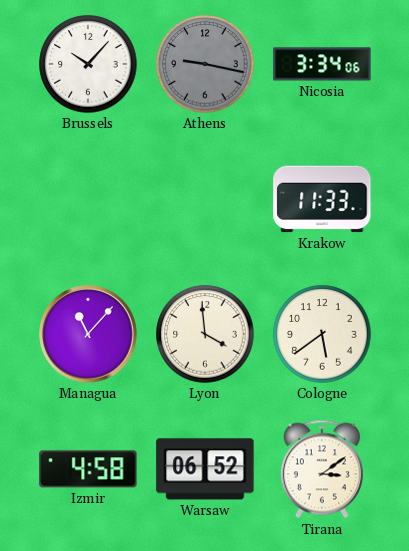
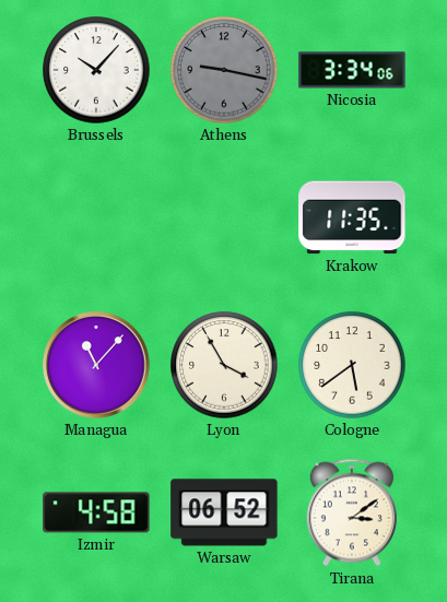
Krakow: 11:33 -> 11:35 (352, 217)
Lyon: 3:59 -> 3:55 (224, 365)
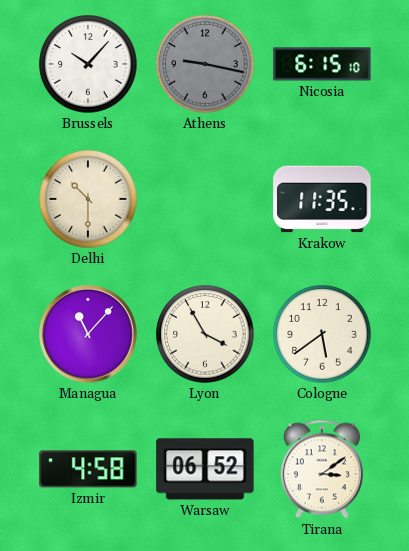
Nicosia: 3:34 -> 6:15 (322, 64)
Delhi: none -> 10:30 (88, 199)
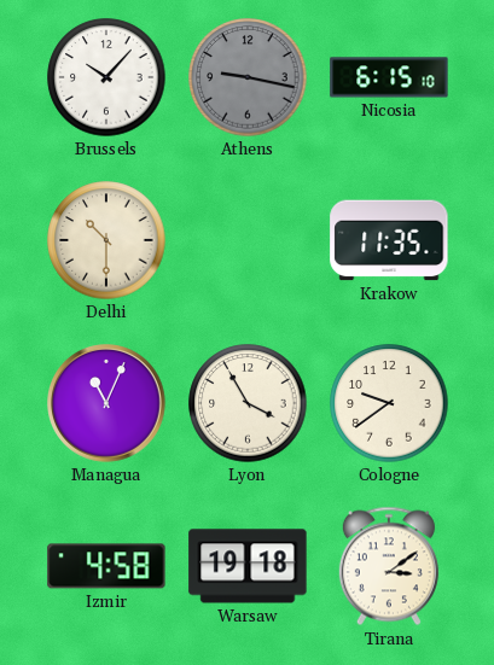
Managua: 11:07 -> 11:04 (106, 403)
Cologne: 5:39 -> 9:39 (389, 403)
Warsaw: 06:52 -> 19:18 (248, 566)
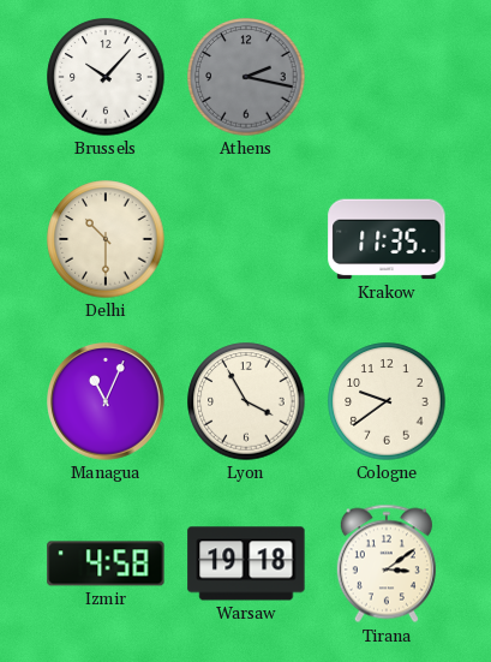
Athens: 9:17 -> 2:17 (246, 77)
Nicosia: 6:15 -> none (389, 77)
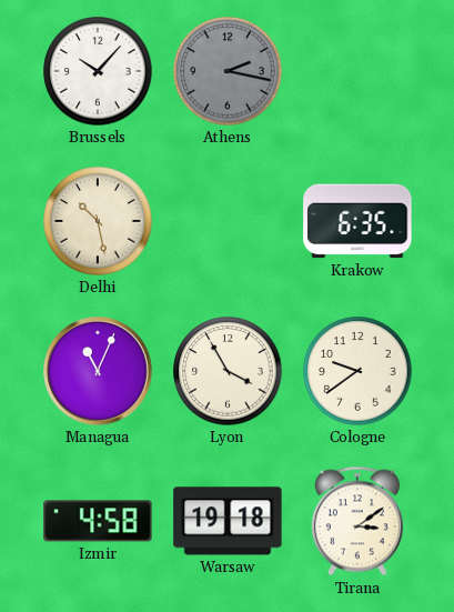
Delhi: 10:30 -> 10:28 (98, 221)
Krakow: 11:35 -> 6:35 (357, 221)
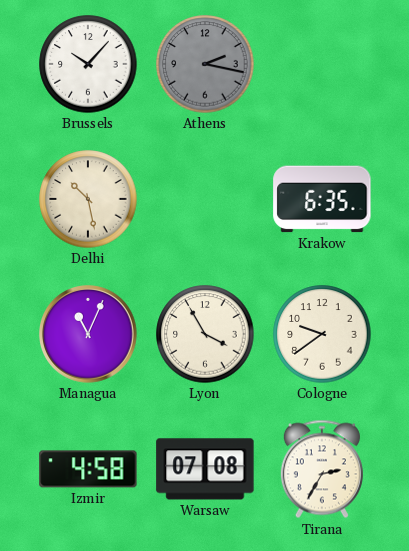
Warsaw: 19:18 -> 07:08 (205, 469)
Tirana: 3:09 -> 2:35 (322, 469)
